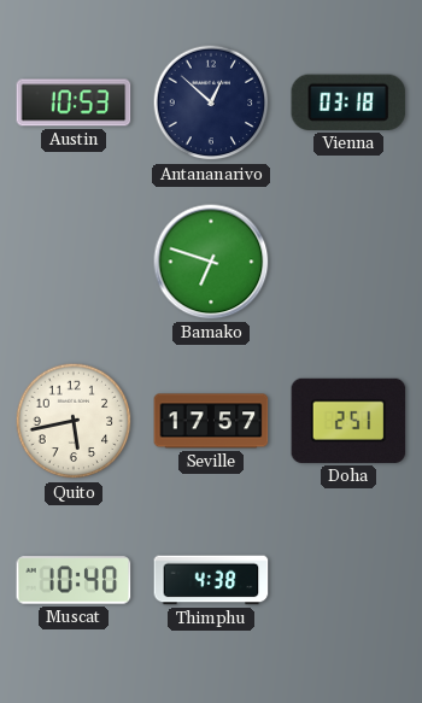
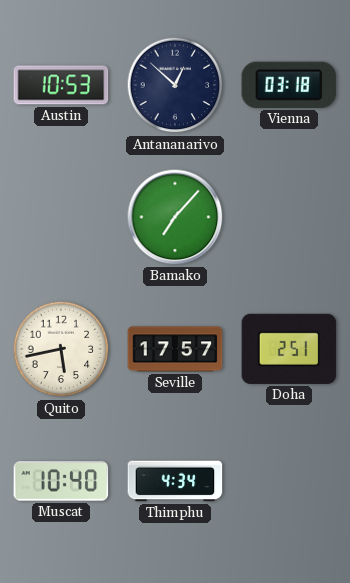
Bamako: 6:48 -> 7:07 (175, 217)
Thimphu: 4:38 -> 4:34 (175, 481)
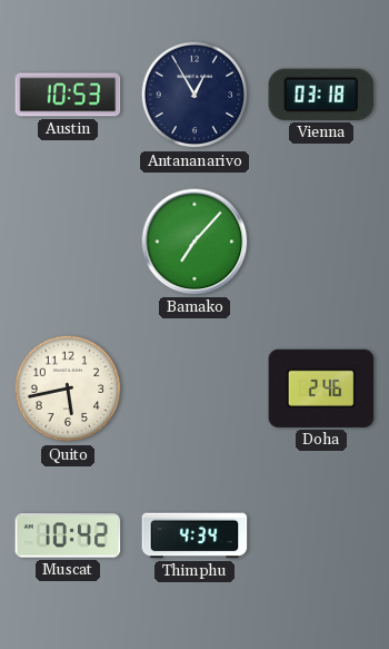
Antananarivo: 12:52 -> 12:55 (194, 95)
Seville: 17:57 -> none (175, 349)
Doha: 2:51 -> 2:46 (321, 389)
Muscat: 10:40 -> 10:42 (68, 535)
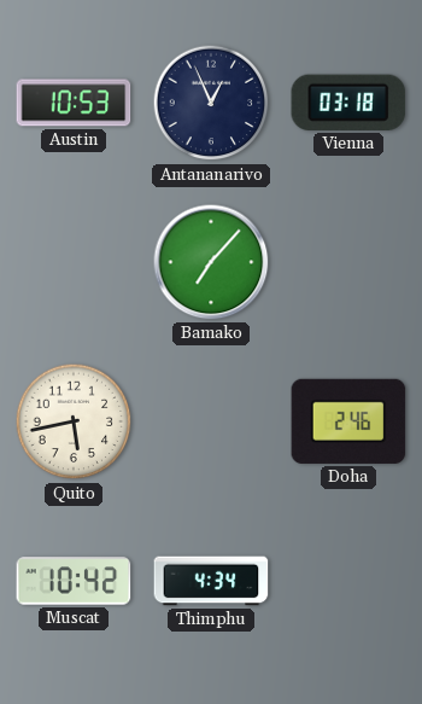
Antananarivo: 12:55 -> 12:56 (211, 103)
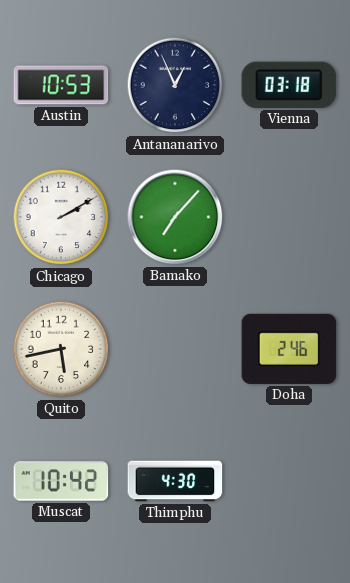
Chicago: none -> 2:10 (61, 217)
Thimphu: 4:34 -> 4:30 (175, 481)
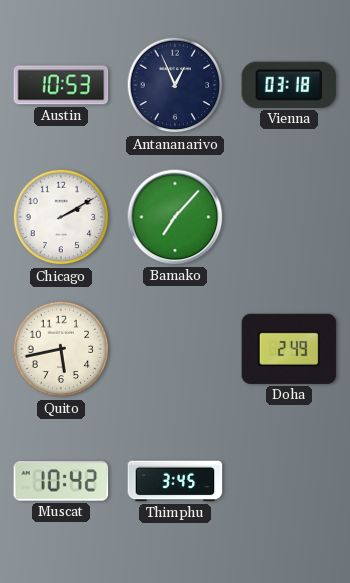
Doha: 2:46 -> 2:49 (289, 349)
Thimphu: 4:30 -> 3:45 (175, 481)
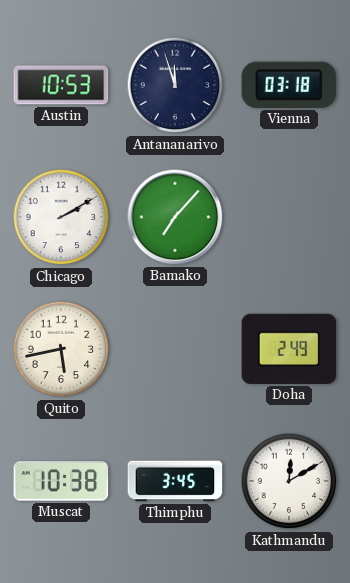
Antananarivo: 12:56 -> 11:57 (175, 85)
Muscat: 10:42 -> 10:38 (61, 481)
Kathmandu: none -> 12:10 (289, 481)
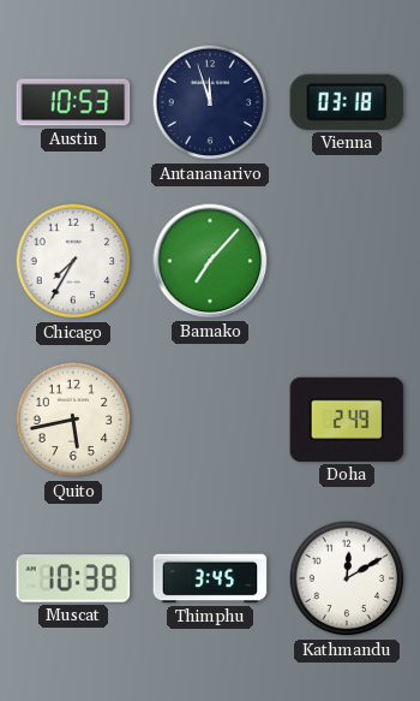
Chicago: 2:10 -> 7:35 (73, 261)
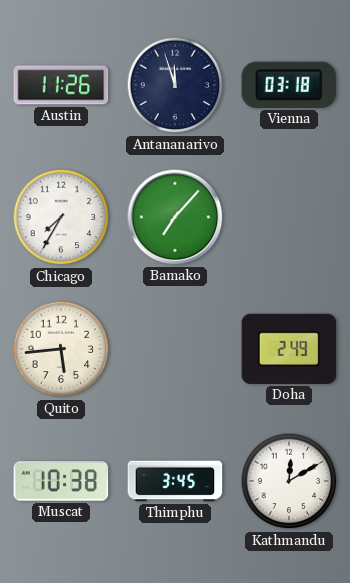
Austin: 10:53 -> 11:26 (61, 85)
Quito: 5:43 -> 5:44 (61, 349)
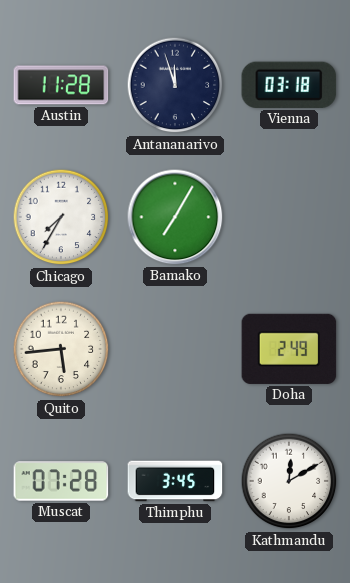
Austin: 11:26 -> 11:28 (61, 85)
Bamako: 7:07 -> 7:05 (175, 217)
Muscat: 10:38 -> 07:28 (61, 481)
